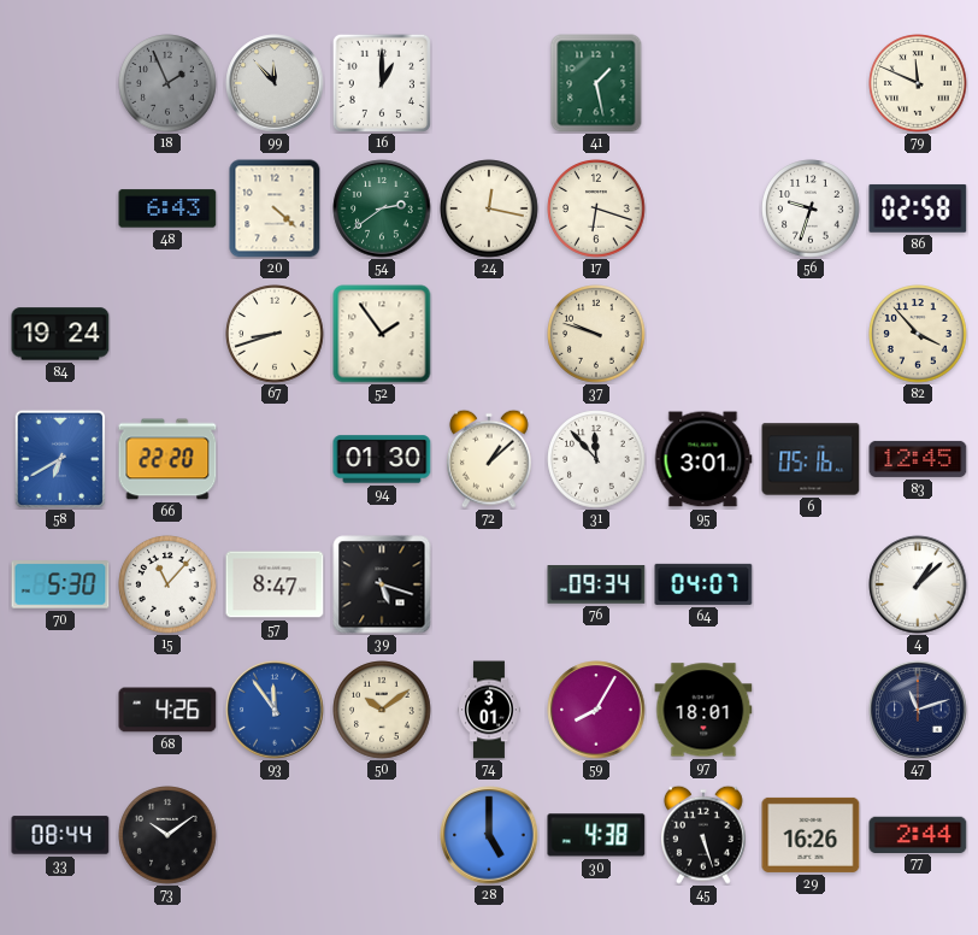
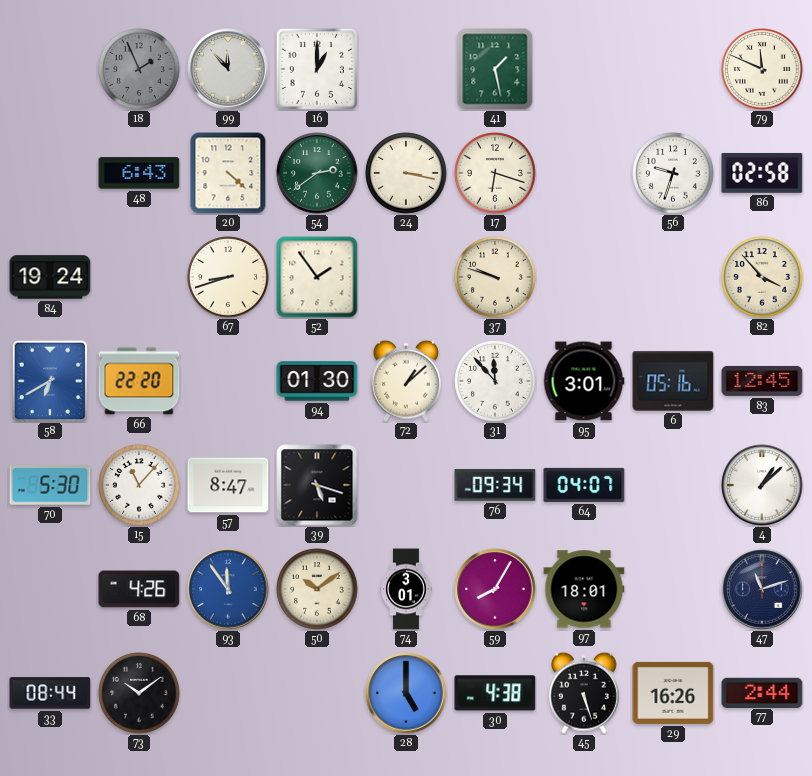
24: 12:17 -> 3:17 (406, 173)
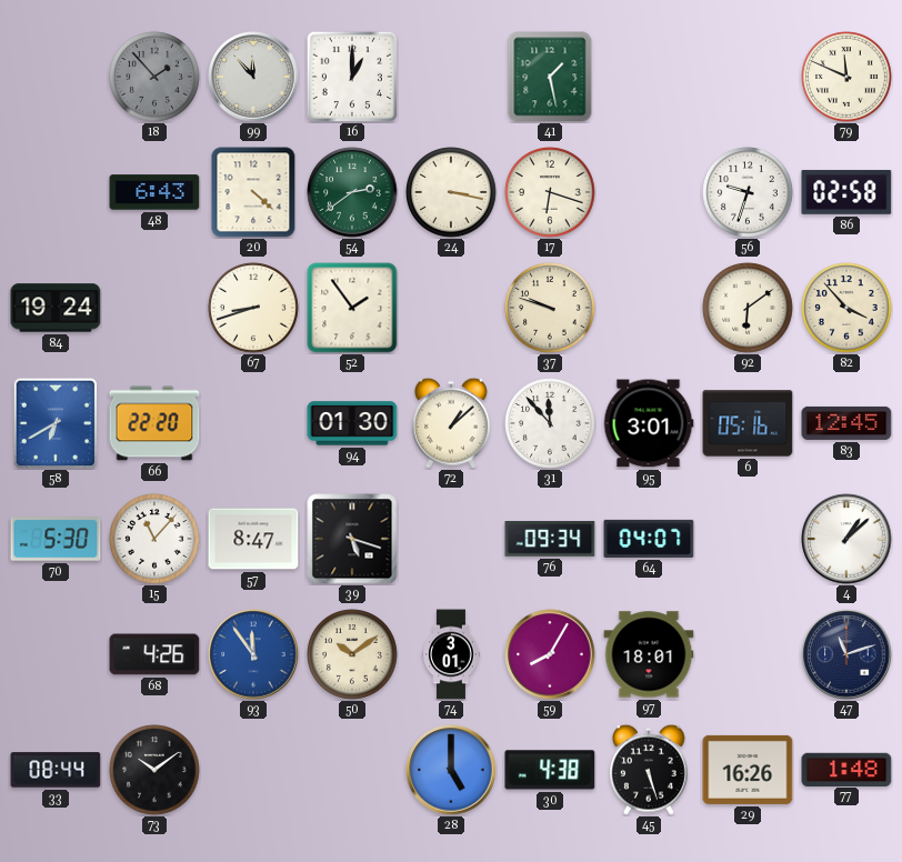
18: 1:56 -> 1:53 (154, 77)
92: none -> 6:09 (748, 308)
77: 2:44 -> 1:48 (846, 769)
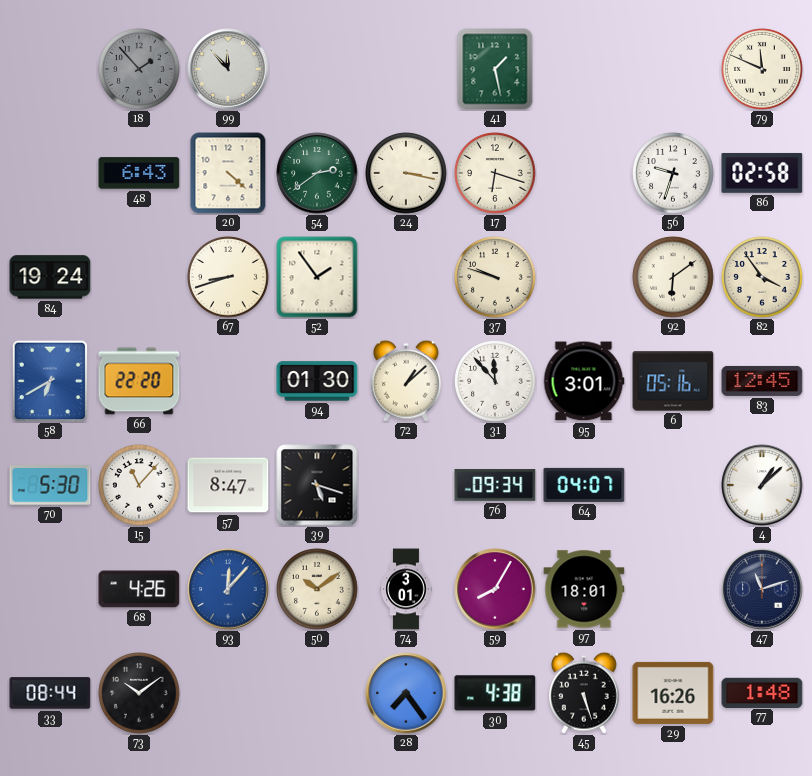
16: 1:00 -> none (352, 77)
82: 3:53 -> 3:54 (762, 277)
93: 11:54 -> 12:07 (228, 589)
28: 5:00 -> 7:24 (406, 693)
